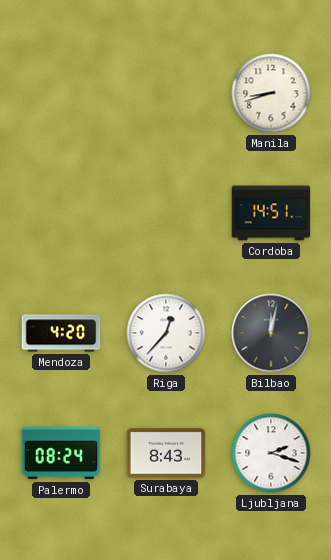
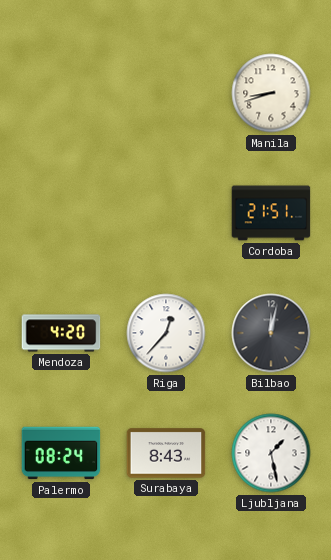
Cordoba: 14:51 -> 21:51 (271, 213)
Ljubljana: 2:18 -> 1:28 (271, 453)
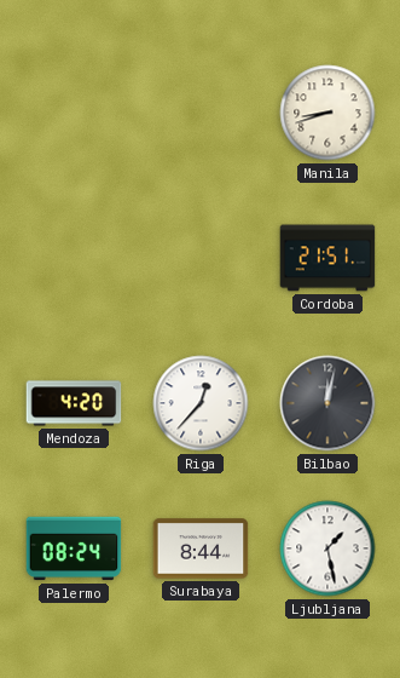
Surabaya: 8:43 -> 8:44 (201, 548)
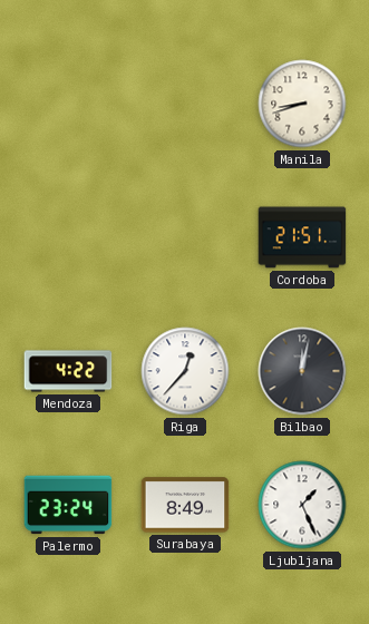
Mendoza: 4:20 -> 4:22 (68, 371)
Palermo: 08:24 -> 23:24 (68, 505)
Surabaya: 8:44 -> 8:49 (185, 505)
Ljubljana: 1:28 -> 1:26 (302, 505)
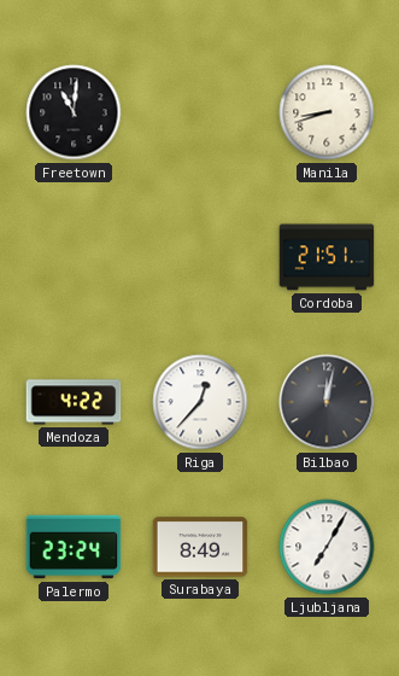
Freetown: none -> 11:01 (74, 112)
Ljubljana: 1:26 -> 7:05 (327, 547)
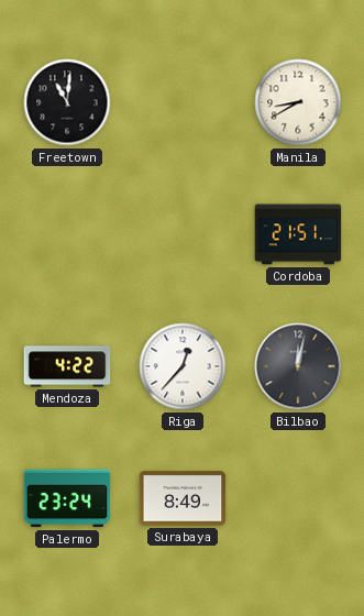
Manila: 8:42 -> 8:40 (298, 102)
Ljubljana: 7:05 -> none (327, 547)
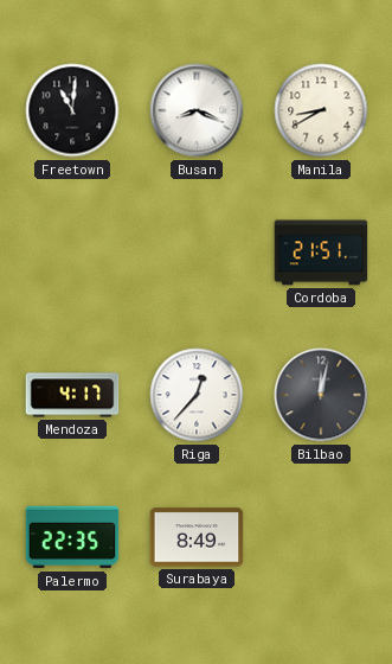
Busan: none -> 8:19 (197, 110)
Mendoza: 4:22 -> 4:17 (72, 395)
Palermo: 23:24 -> 22:35 (72, 537)
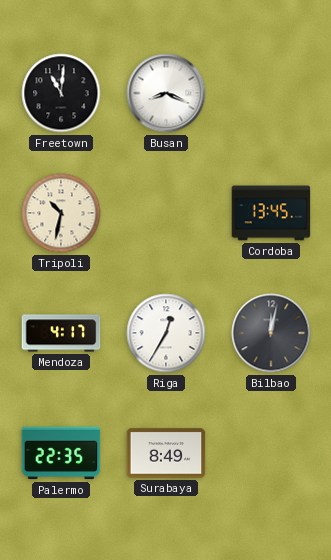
Manila: 8:40 -> none (321, 110)
Tripoli: none -> 10:32 (61, 213)
Cordoba: 21:51 -> 13:45 (271, 213)
Riga: 12:37 -> 12:35 (166, 333)
